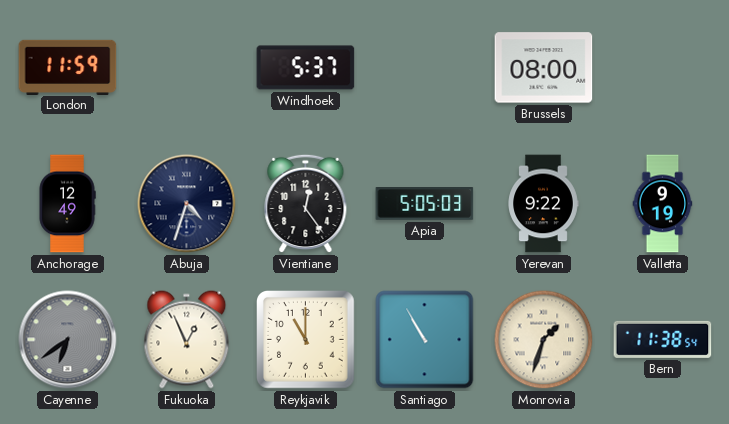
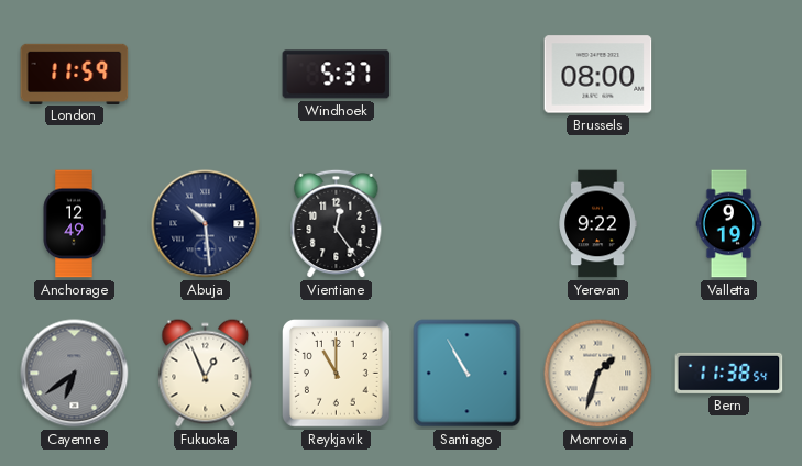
Abuja: 4:33 -> 10:29 (206, 224)
Apia: 5:05 -> none (425, 204)
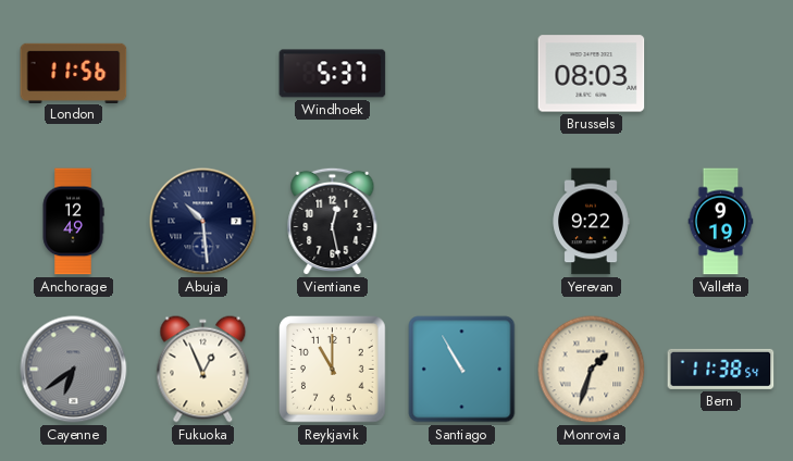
London: 11:59 -> 11:56 (74, 73)
Brussels: 08:00 -> 08:03 (592, 74)
Vientiane: 12:24 -> 12:28 (333, 222)
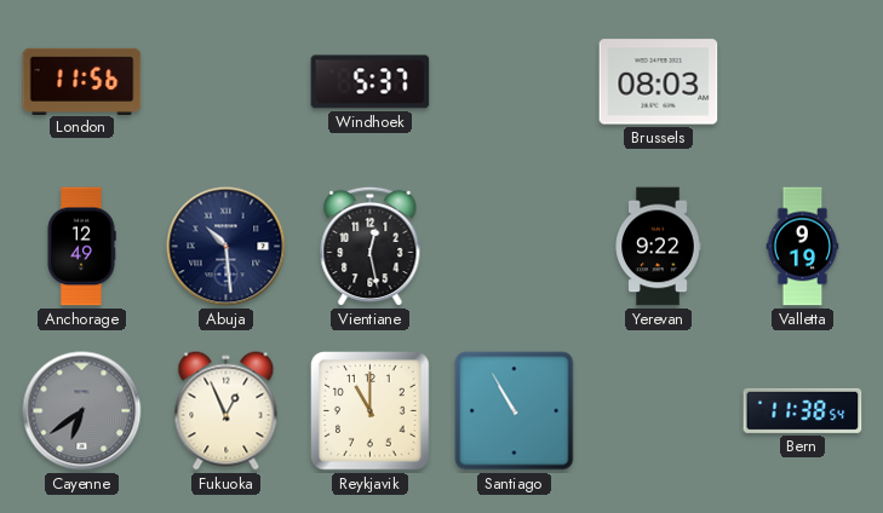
Monrovia: 1:33 -> none (592, 370)
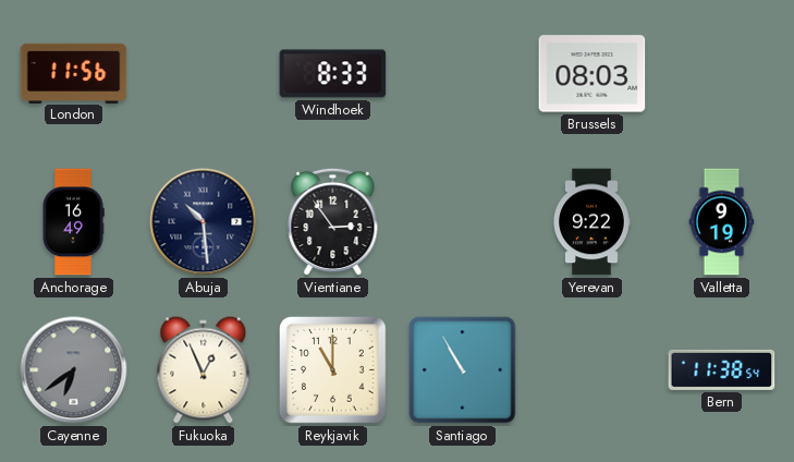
Windhoek: 5:37 -> 8:33 (333, 74)
Anchorage: 12:49 -> 16:49 (73, 222)
Vientiane: 12:28 -> 2:54 (333, 222)
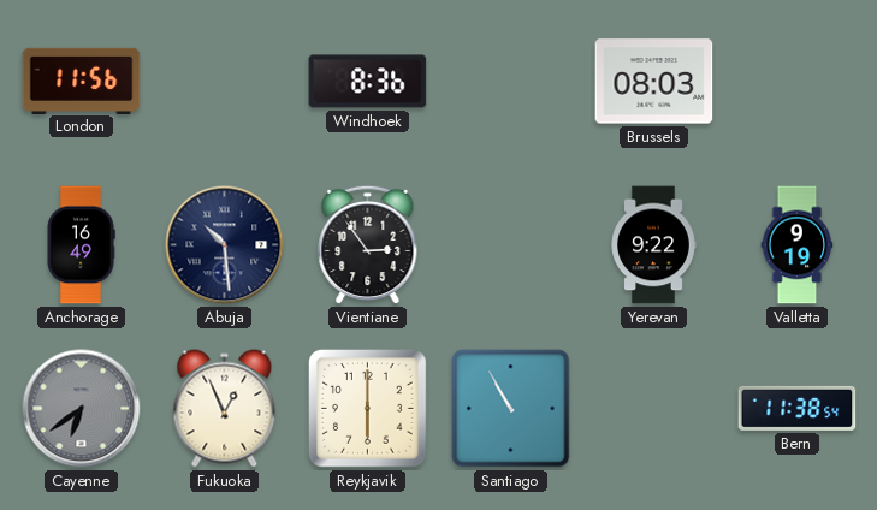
Windhoek: 8:33 -> 8:36 (368, 82)
Reykjavik: 11:00 -> 6:00 (368, 409)
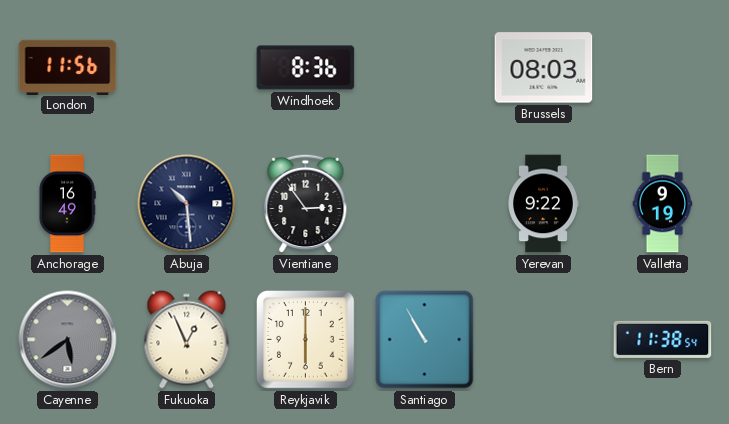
Cayenne: 6:39 -> 5:39 (68, 340)
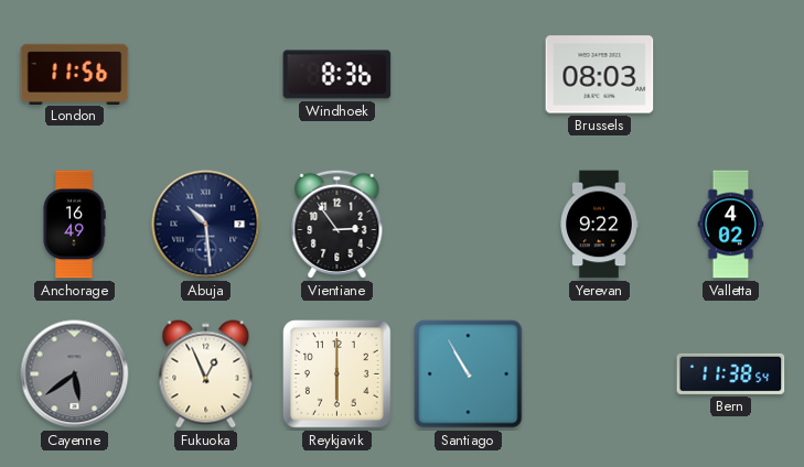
Valletta: 9:19 -> 4:02 (731, 225)
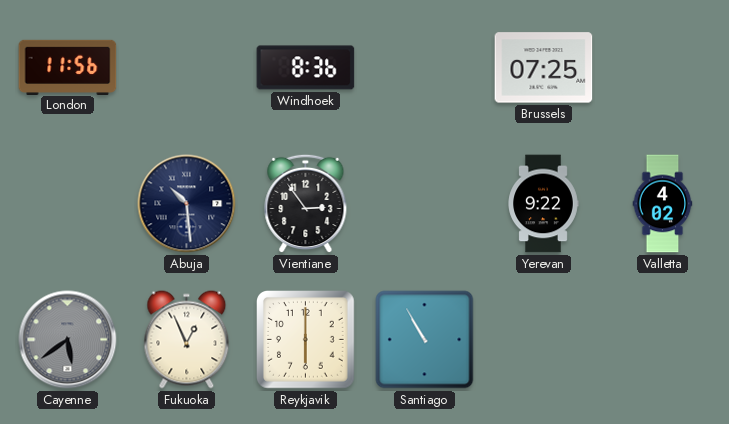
Brussels: 08:03 -> 07:25 (544, 68)
Anchorage: 16:49 -> none (74, 225)
Bern: 11:38 -> none (731, 373)
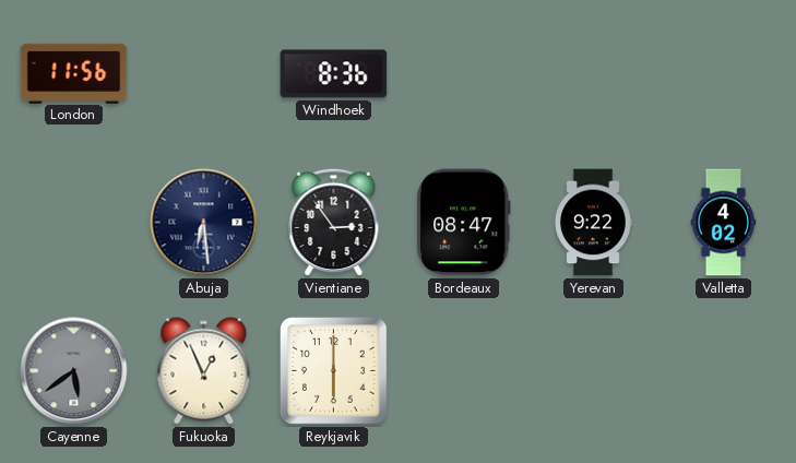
Brussels: 07:25 -> none (544, 68)
Abuja: 10:29 -> 6:29 (204, 223)
Bordeaux: none -> 08:47 (464, 223)
Santiago: 10:55 -> none (425, 340)
